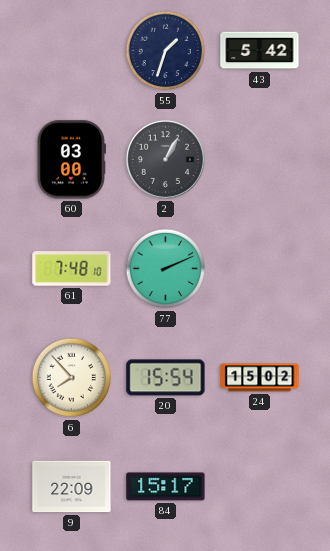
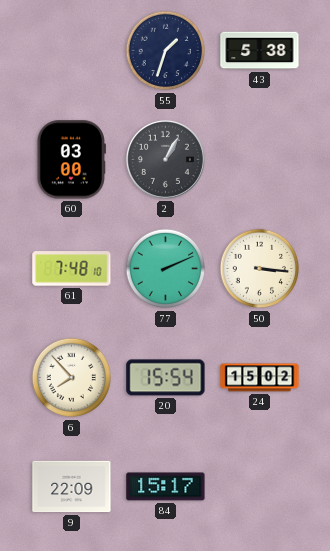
43: 5:42 -> 5:38 (260, 51)
50: none -> 3:16 (260, 269)
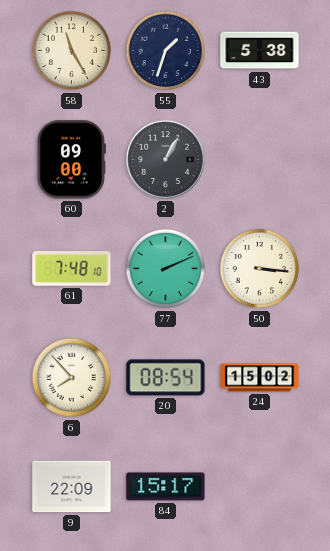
58: none -> 11:25 (72, 51)
60: 03:00 -> 09:00 (71, 160)
20: 15:54 -> 08:54 (166, 378)
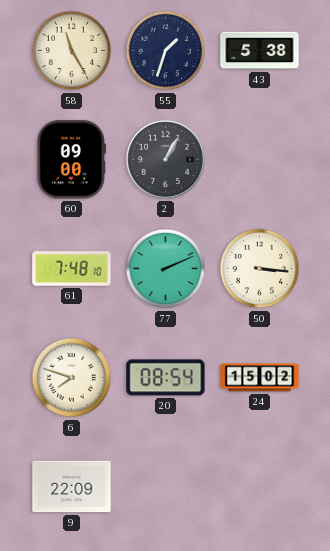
6: 7:53 -> 7:48 (72, 378)
84: 15:17 -> none (166, 487)
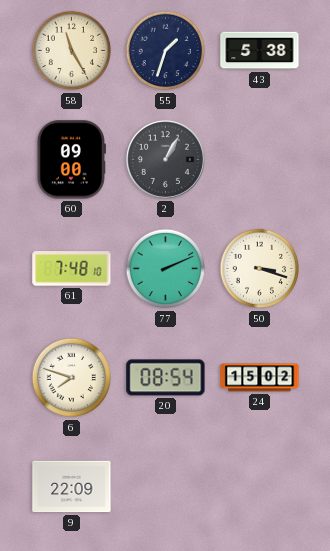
50: 3:16 -> 3:18 (260, 269)
